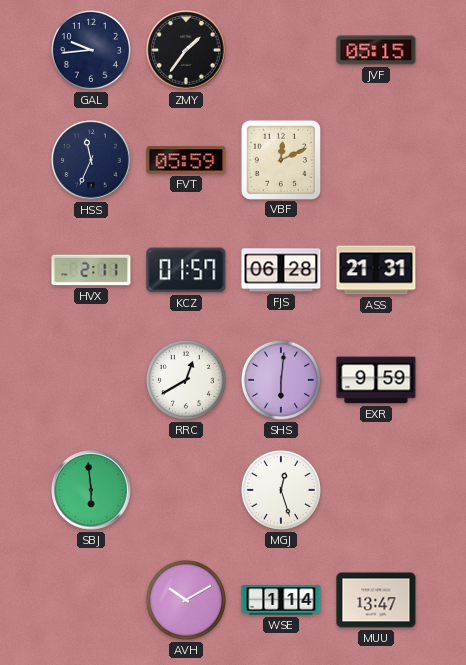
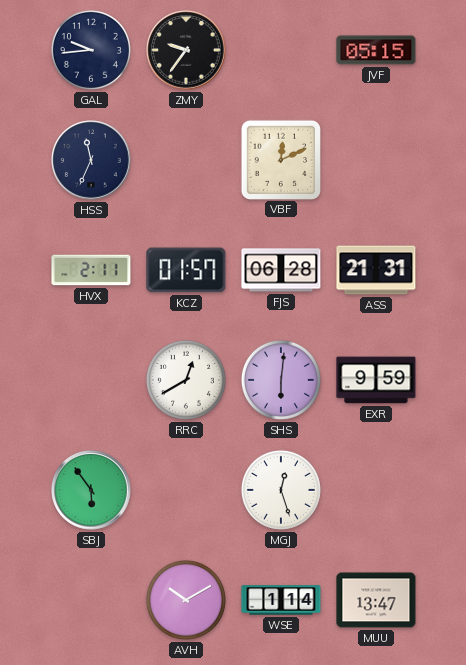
ZMY: 1:36 -> 9:36 (186, 50)
FVT: 05:59 -> none (186, 160)
SBJ: 5:59 -> 5:54 (91, 490)
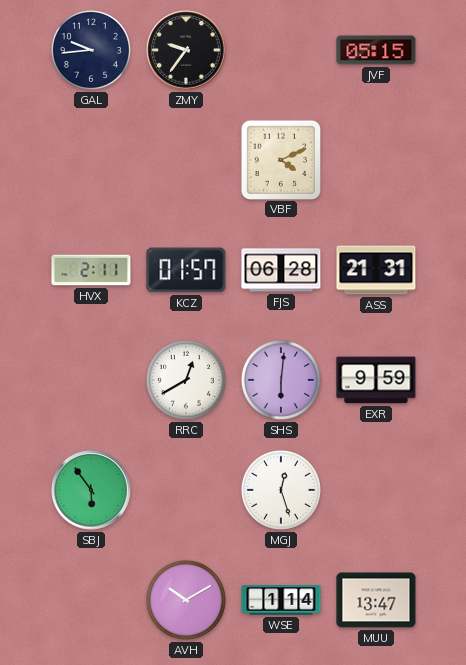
HSS: 11:34 -> none (91, 160)
VBF: 12:11 -> 4:11 (280, 159)
